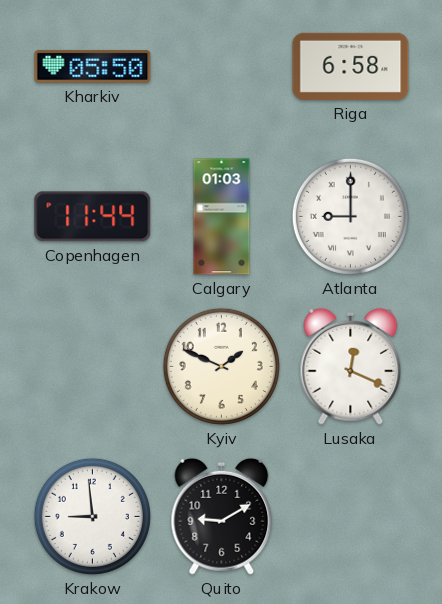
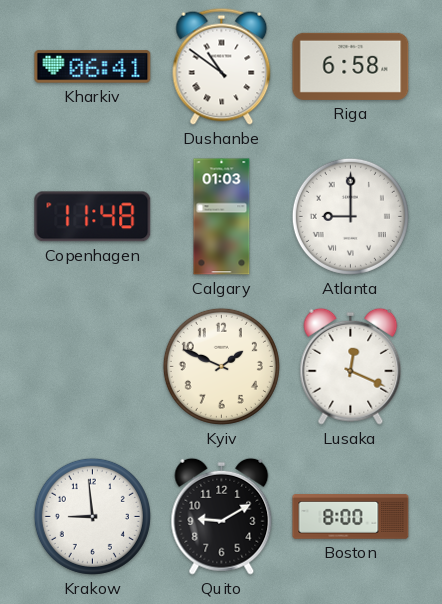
Kharkiv: 05:50 -> 06:41 (93, 67)
Dushanbe: none -> 10:51 (222, 66)
Copenhagen: 11:44 -> 11:48 (93, 217)
Boston: none -> 8:00 (351, 517)
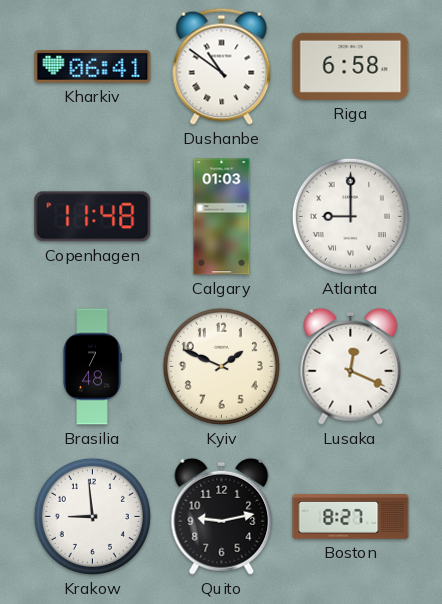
Brasilia: none -> 7:48 (92, 367)
Quito: 9:10 -> 9:13 (222, 516)
Boston: 8:00 -> 8:27 (351, 517)
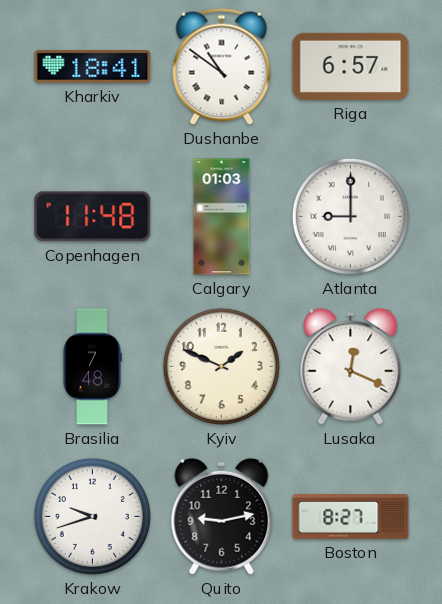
Kharkiv: 06:41 -> 18:41 (93, 67)
Riga: 6:58 -> 6:57 (351, 66)
Krakow: 8:59 -> 9:42 (92, 516)
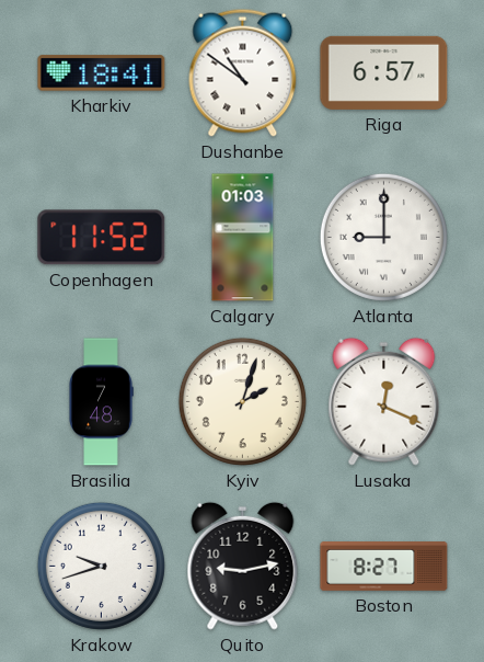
Copenhagen: 11:48 -> 11:52 (102, 238)
Kyiv: 1:49 -> 2:03 (242, 401)
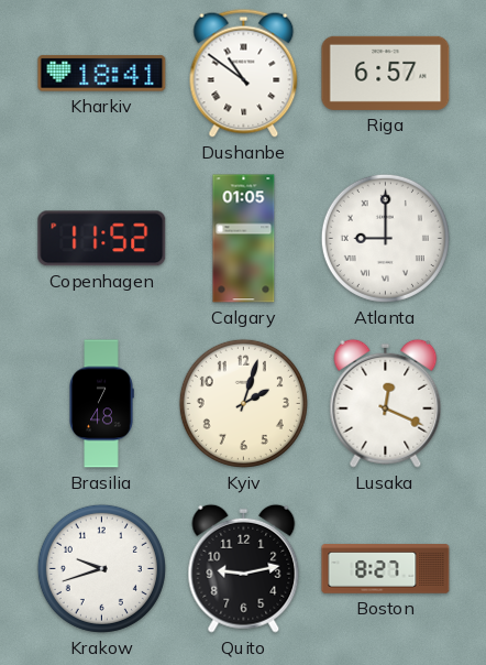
Calgary: 01:03 -> 01:05 (244, 239)
